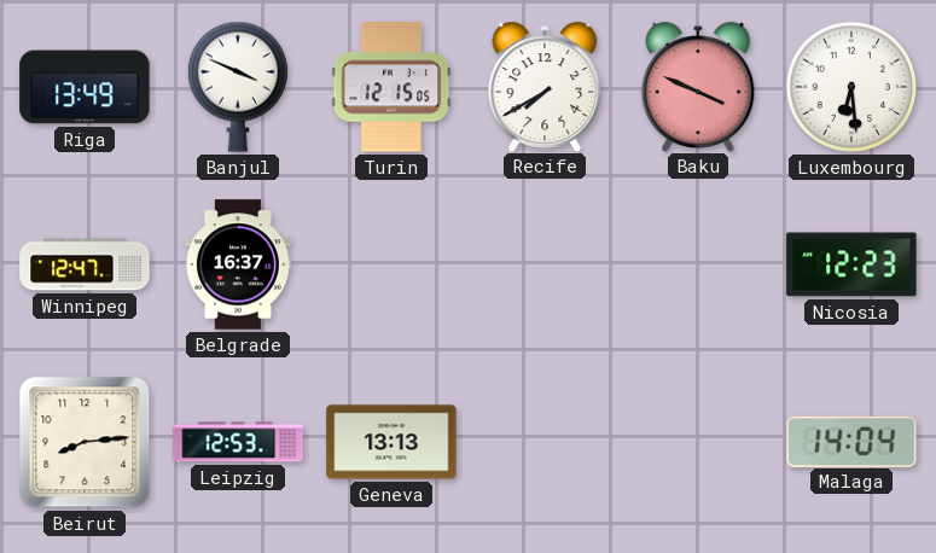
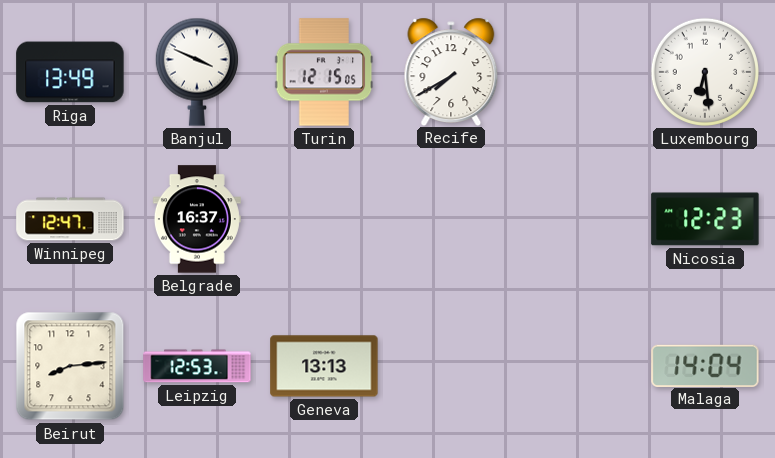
Baku: 3:49 -> none (698, 86)
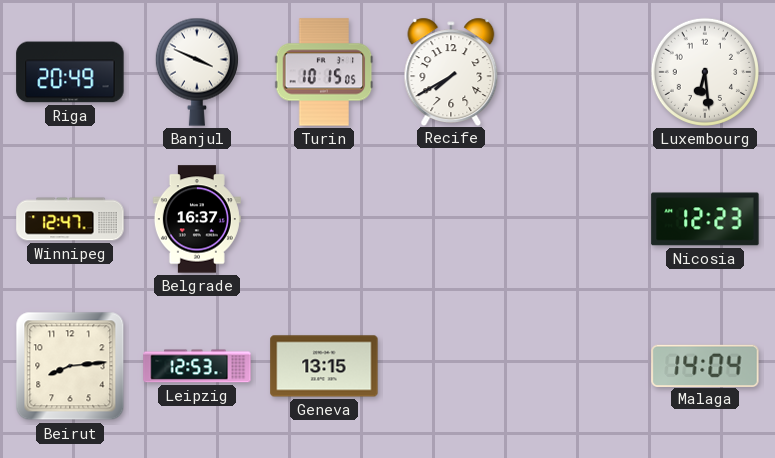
Riga: 13:49 -> 20:49 (70, 72)
Turin: 12:15 -> 10:15 (324, 72)
Geneva: 13:13 -> 13:15 (324, 366)
